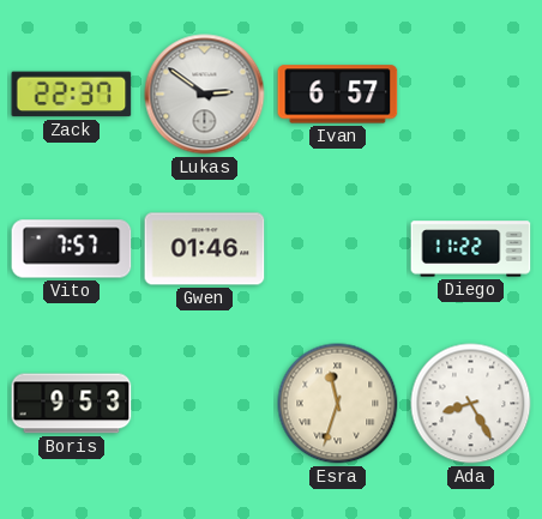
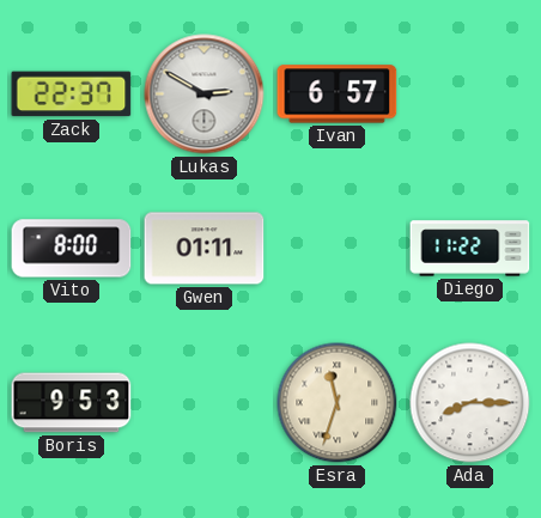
Lukas: 2:51 -> 2:50 (205, 95)
Vito: 7:57 -> 8:00 (72, 249)
Gwen: 01:46 -> 01:11 (205, 249)
Ada: 8:25 -> 8:15 (470, 403)
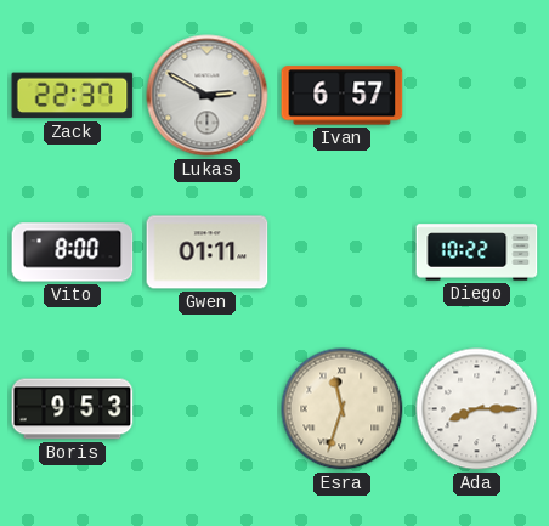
Diego: 11:22 -> 10:22 (477, 253)
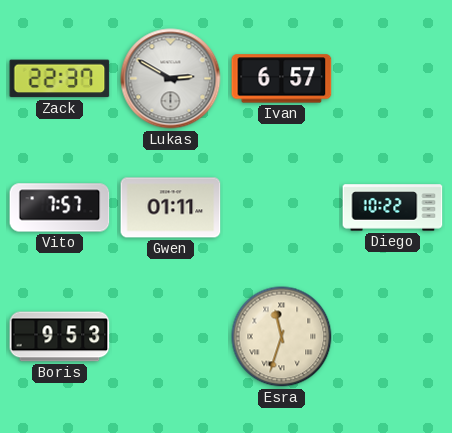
Vito: 8:00 -> 7:57 (60, 208)
Ada: 8:15 -> none (477, 409)
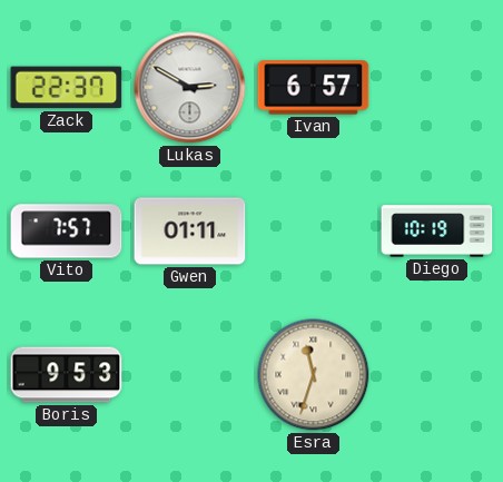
Diego: 10:22 -> 10:19 (437, 232)
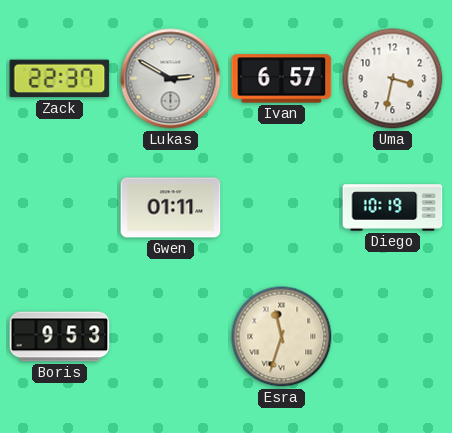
Uma: none -> 3:32 (393, 79)
Vito: 7:57 -> none (67, 232)
